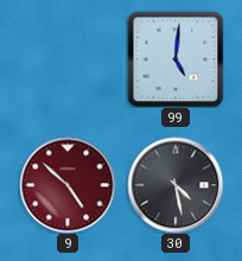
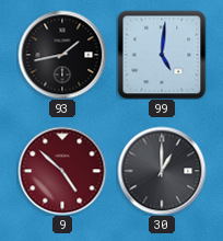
93: none -> 1:43 (62, 55)
30: 4:28 -> 1:00 (162, 171)
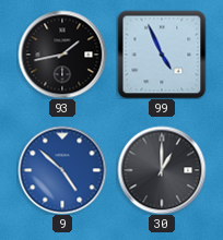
99: 5:01 -> 4:56 (162, 55)
9 dial: burgundy -> blue (62, 170)
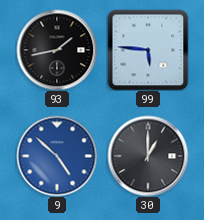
99: 4:56 -> 5:46 (148, 50)
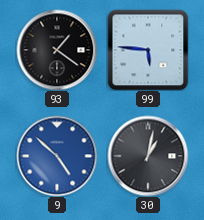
93: 1:43 -> 1:21 (57, 50)
30: 1:00 -> 1:02 (148, 156)
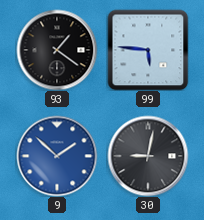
9: 4:52 -> 1:52 (57, 156)
30: 1:02 -> 9:02 (148, 156)
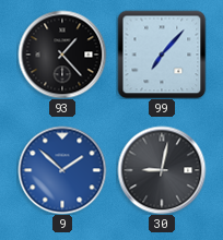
93: 1:21 -> 1:23 (62, 55)
99: 5:46 -> 7:07 (162, 55)
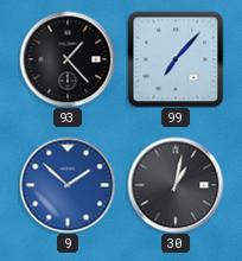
30: 9:02 -> 1:02 (176, 185)
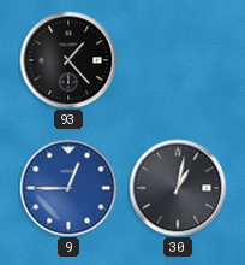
99: 7:07 -> none (176, 59)
9: 1:52 -> 12:45 (68, 188)
